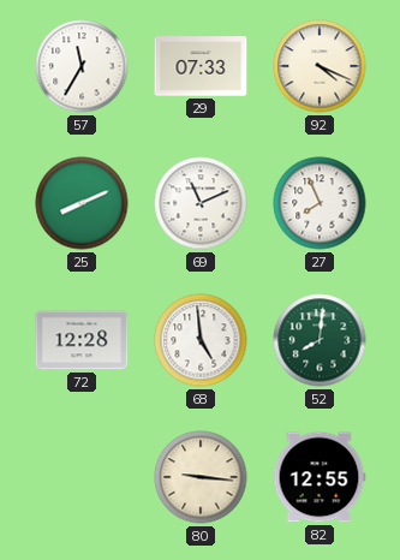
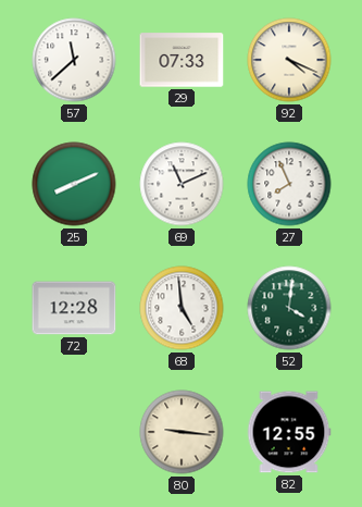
57: 11:35 -> 11:38 (74, 60)
52: 8:01 -> 4:01 (289, 308)
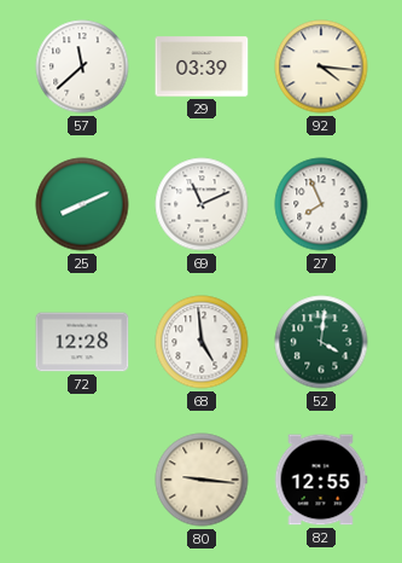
29: 07:33 -> 03:39 (202, 66)
92: 4:19 -> 4:16 (321, 66)
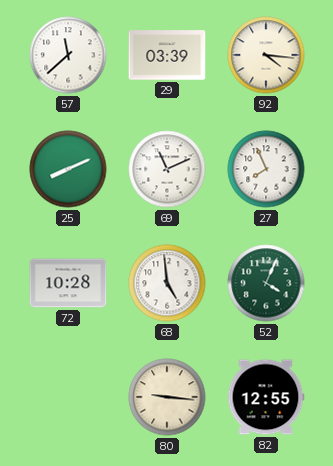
72: 12:28 -> 10:28 (68, 283)
52: 4:01 -> 4:04 (266, 283)
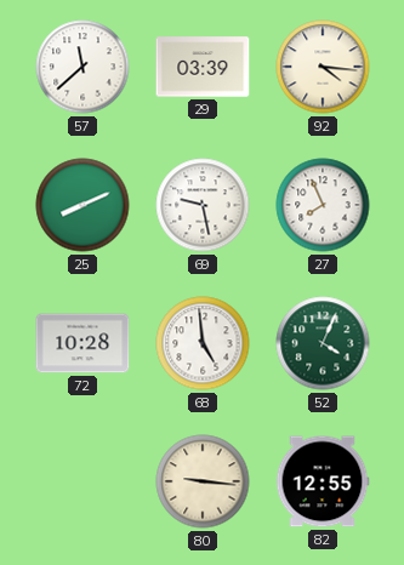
69: 11:11 -> 9:28 (203, 205)
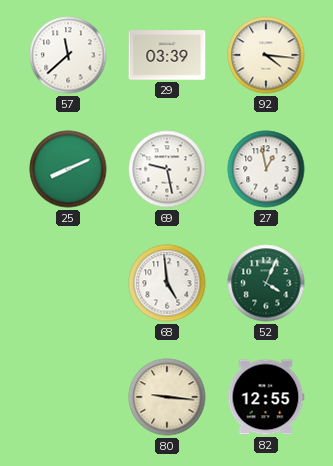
27: 7:56 -> 12:58 (266, 169)
72: 10:28 -> none (82, 343)
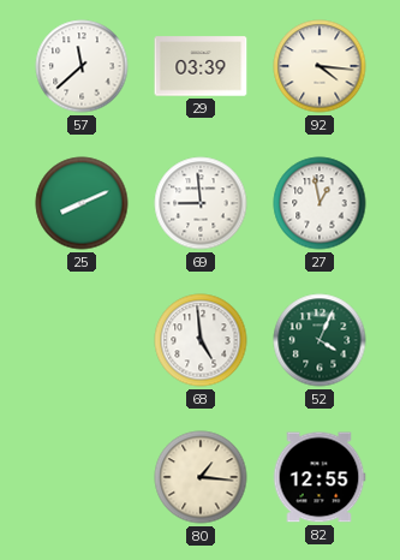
69: 9:28 -> 8:59 (201, 203)
80: 9:16 -> 1:16 (201, 477)
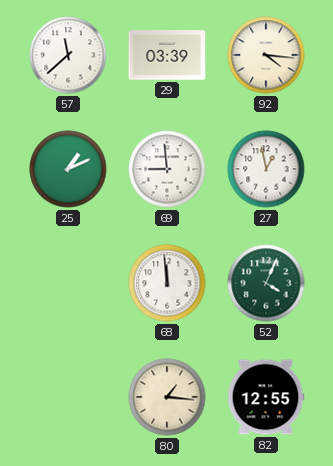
25: 8:11 -> 1:11 (68, 169)
68: 4:59 -> 11:59 (167, 283)
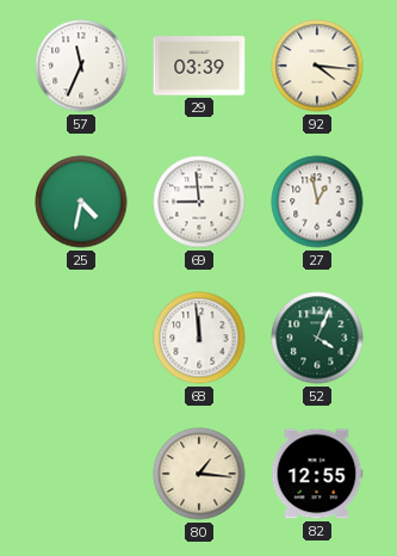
57: 11:38 -> 11:34 (81, 66)
25: 1:11 -> 4:32 (81, 202)
